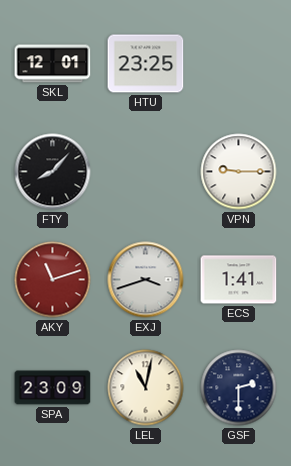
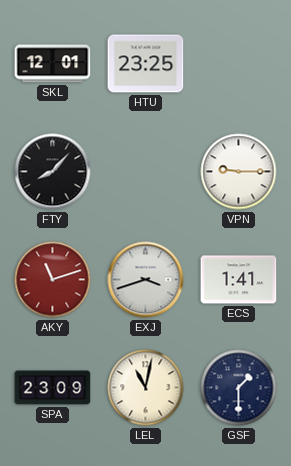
GSF: 2:30 -> 1:30 (239, 388)
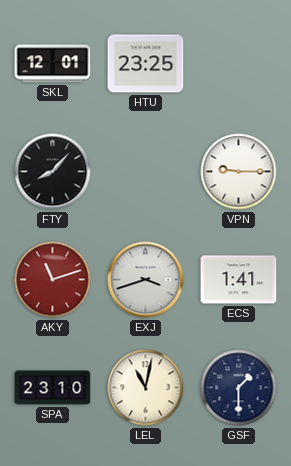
SPA: 23:09 -> 23:10 (53, 388)
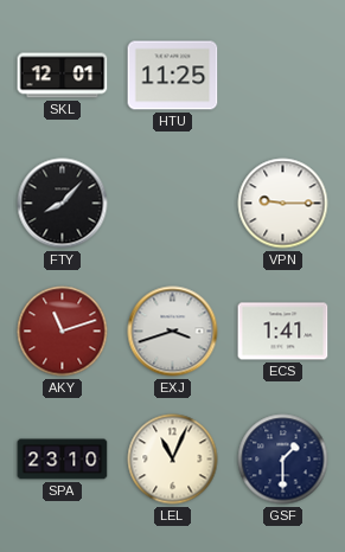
HTU: 23:25 -> 11:25 (173, 76)
LEL: 11:02 -> 11:04 (173, 460)
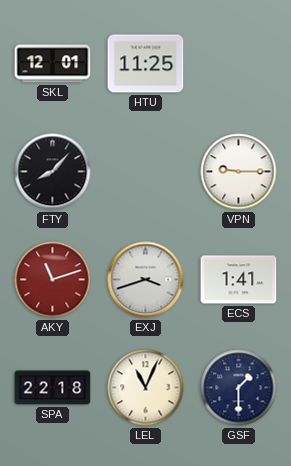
SPA: 23:10 -> 22:18 (53, 388)
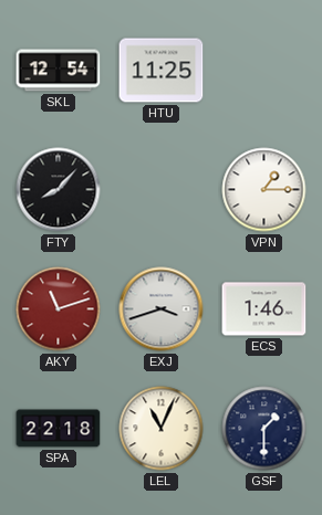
SKL: 12:01 -> 12:54 (59, 71)
VPN: 9:15 -> 1:15 (264, 190)
ECS: 1:41 -> 1:46 (264, 309)
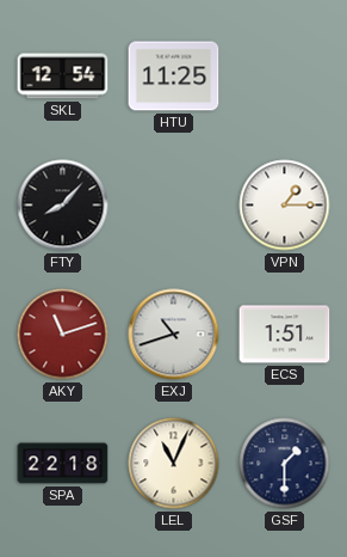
EXJ: 3:42 -> 10:42 (174, 335)
ECS: 1:46 -> 1:51 (285, 335)
